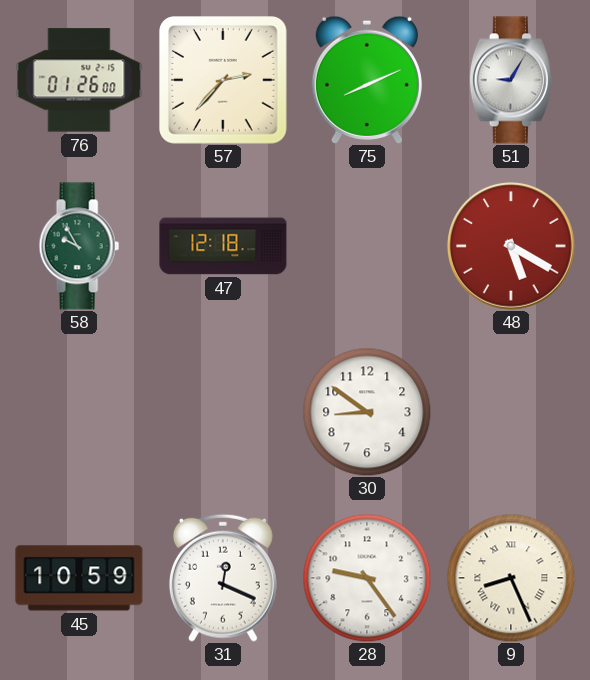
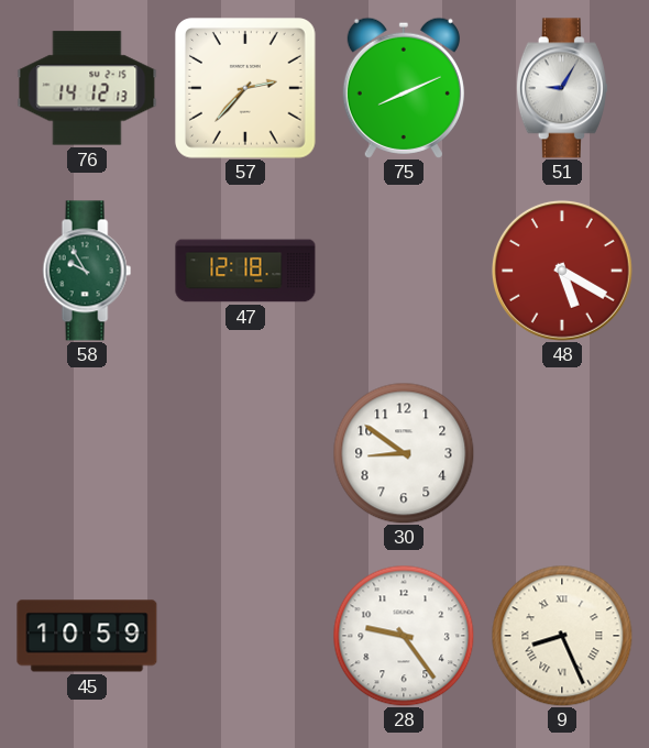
76: 01:26 -> 14:12 (87, 88)
31: 12:19 -> none (223, 578)
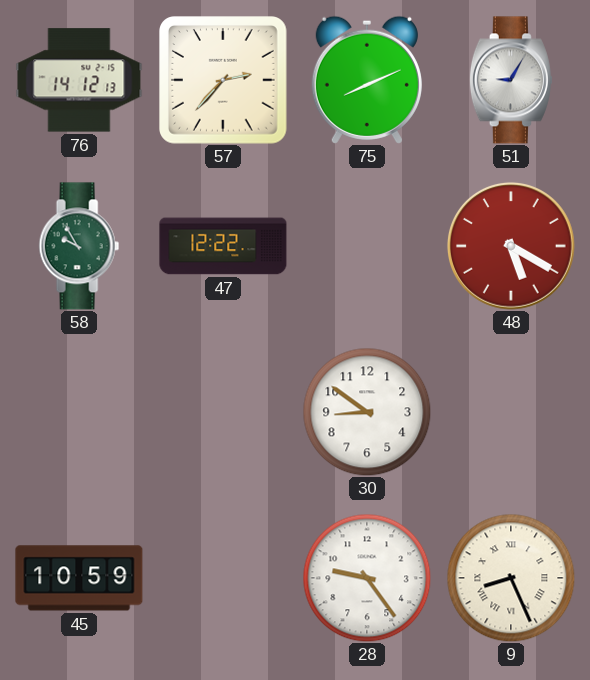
47: 12:18 -> 12:22 (223, 246)
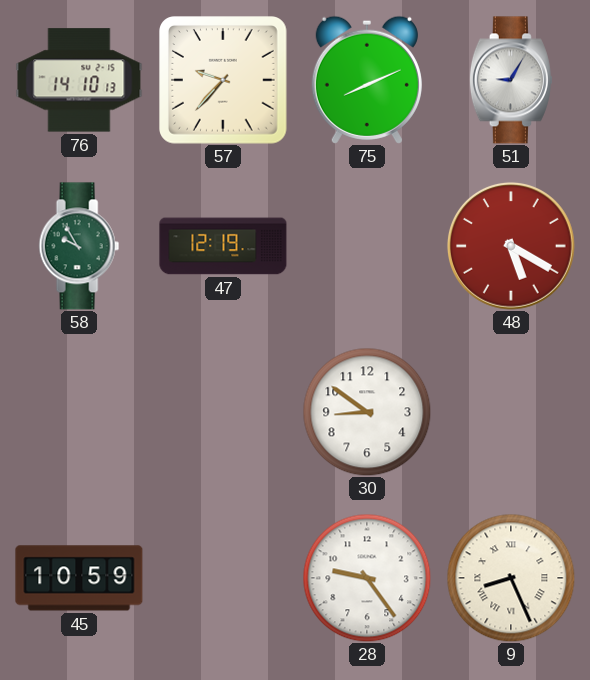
76: 14:12 -> 14:10 (79, 80)
57: 2:37 -> 9:37 (224, 81)
47: 12:22 -> 12:19 (223, 246)
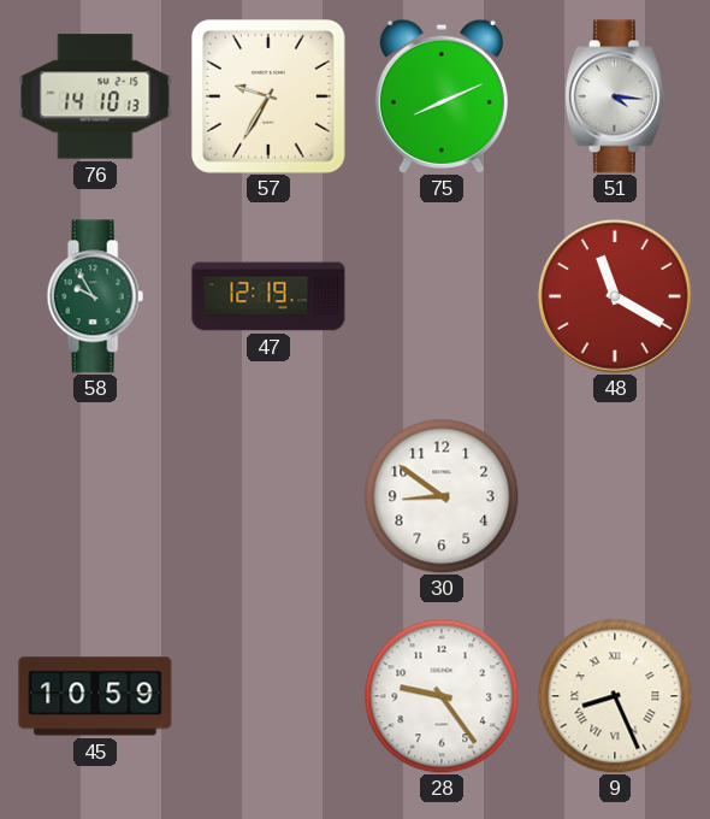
57: 9:37 -> 9:35 (270, 98)
51: 9:05 -> 4:16 (615, 96)
48: 5:20 -> 11:20 (615, 296)
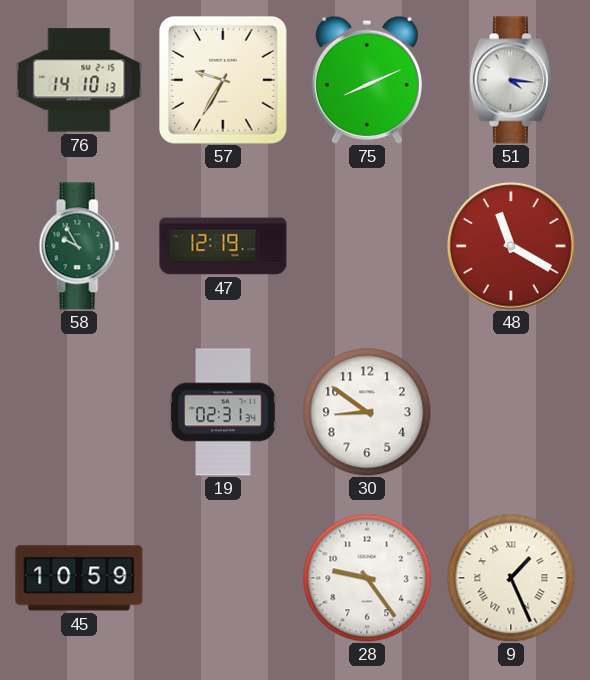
19: none -> 02:31 (223, 412)
9: 8:26 -> 1:26 (511, 578)
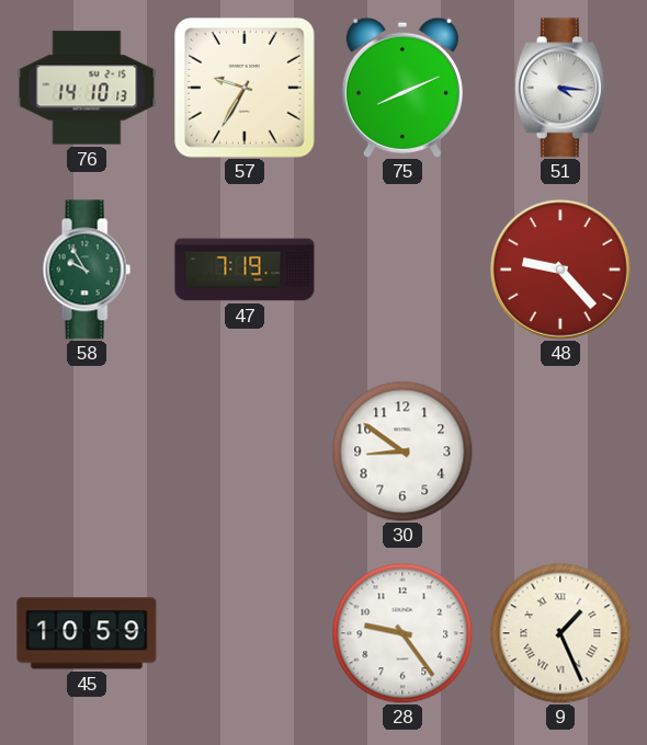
47: 12:19 -> 7:19 (245, 270)
48: 11:20 -> 9:23 (560, 270)
19: 02:31 -> none (223, 412)
